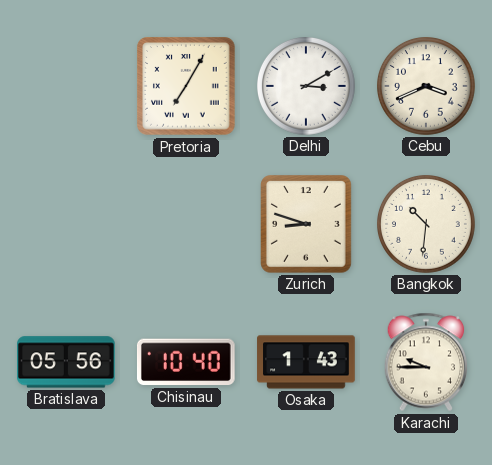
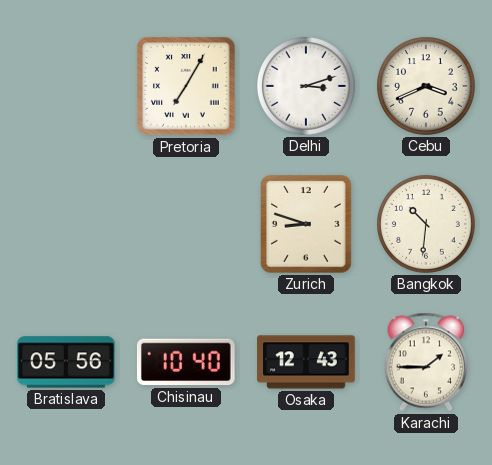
Delhi: 3:10 -> 3:12 (307, 87)
Osaka: 1:43 -> 12:43 (306, 362)
Karachi: 9:45 -> 1:45 (426, 362)
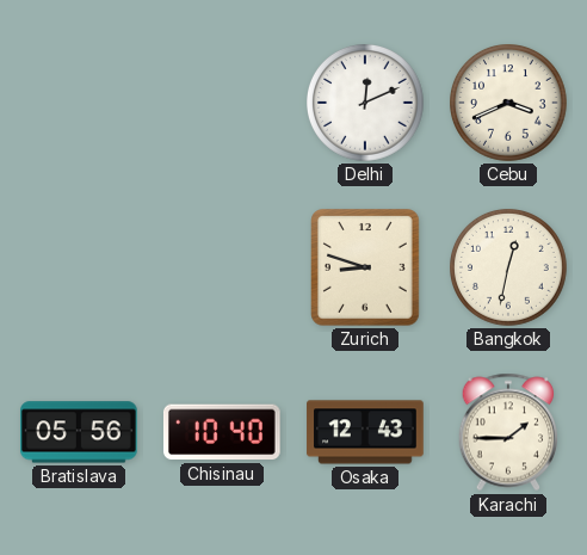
Pretoria: 7:05 -> none (186, 86)
Delhi: 3:12 -> 12:11 (366, 104)
Bangkok: 10:31 -> 12:32 (509, 269)
